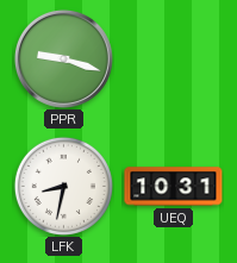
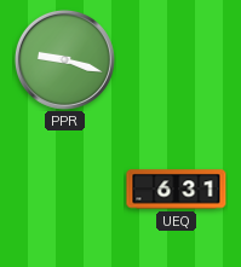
LFK: 8:32 -> none (63, 186)
UEQ: 10:31 -> 6:31 (177, 190)
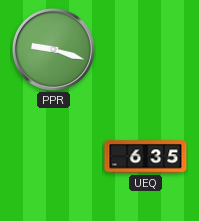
UEQ: 6:31 -> 6:35 (146, 157)
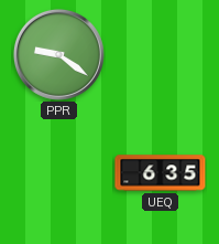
PPR: 9:18 -> 9:21 (58, 54)
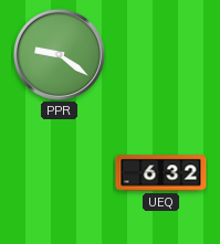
UEQ: 6:35 -> 6:32 (161, 173)
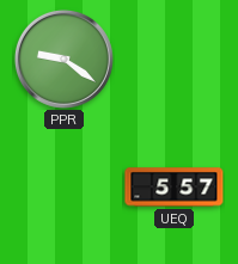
UEQ: 6:32 -> 5:57 (175, 188)
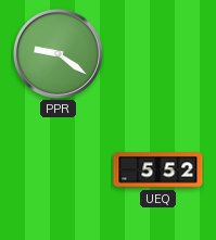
UEQ: 5:57 -> 5:52 (158, 170)
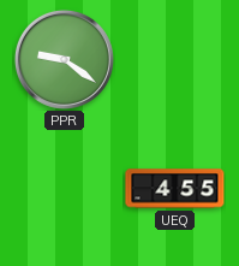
UEQ: 5:52 -> 4:55 (175, 189)
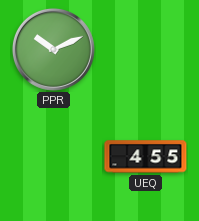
PPR: 9:21 -> 10:11 (53, 49)
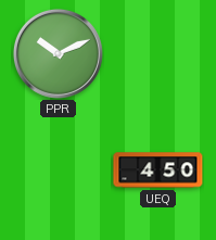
UEQ: 4:55 -> 4:50 (158, 170)
